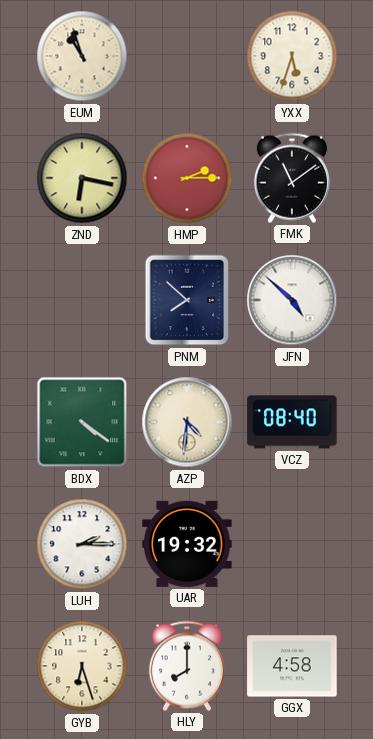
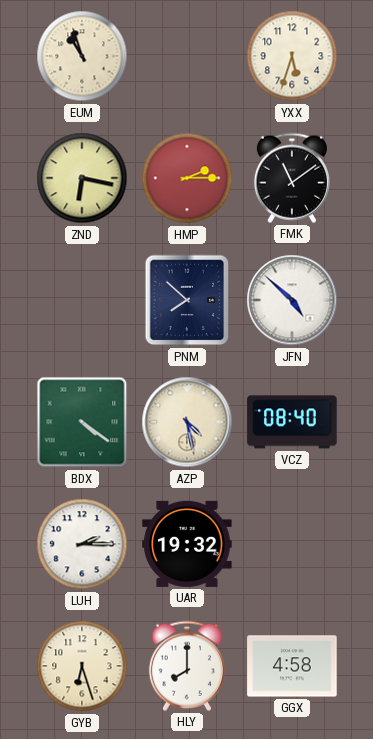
AZP: 4:31 -> 4:28 (187, 422)
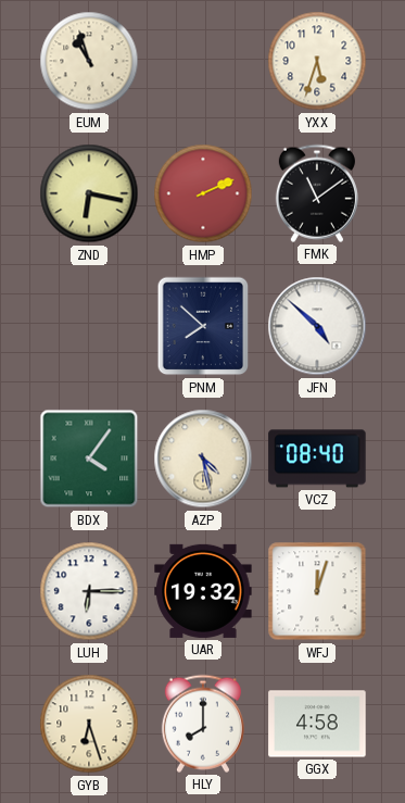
HMP: 2:15 -> 2:11 (203, 193)
BDX: 4:21 -> 4:06 (89, 459)
LUH: 2:15 -> 6:15 (89, 591)
WFJ: none -> 12:03 (317, 591)
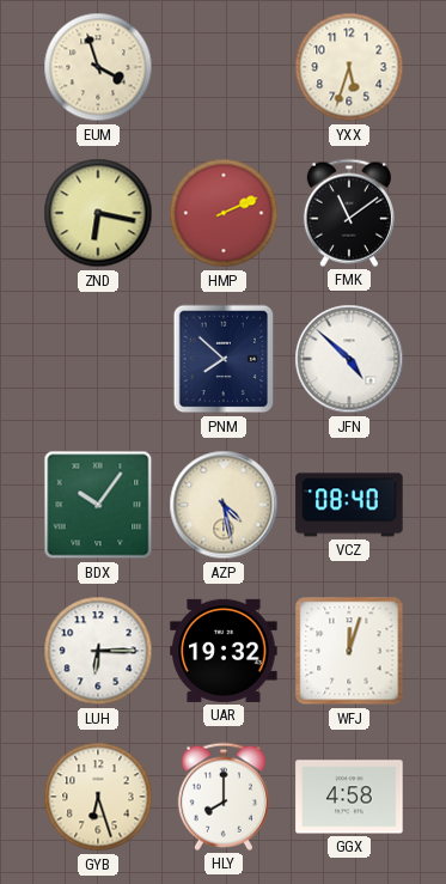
EUM: 10:57 -> 3:57 (98, 67)
BDX: 4:06 -> 10:06 (98, 505)
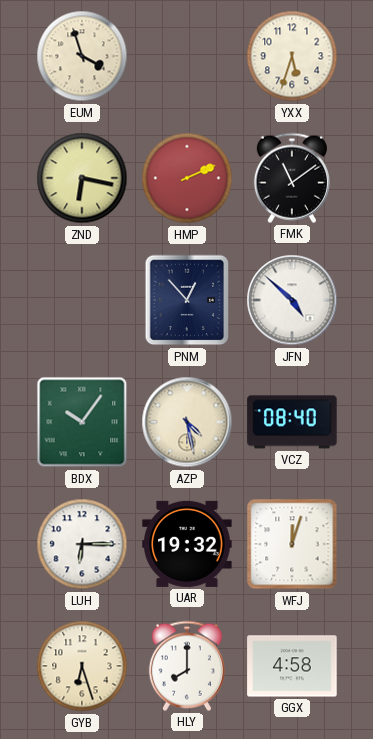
PNM: 7:52 -> 12:53 (187, 300)
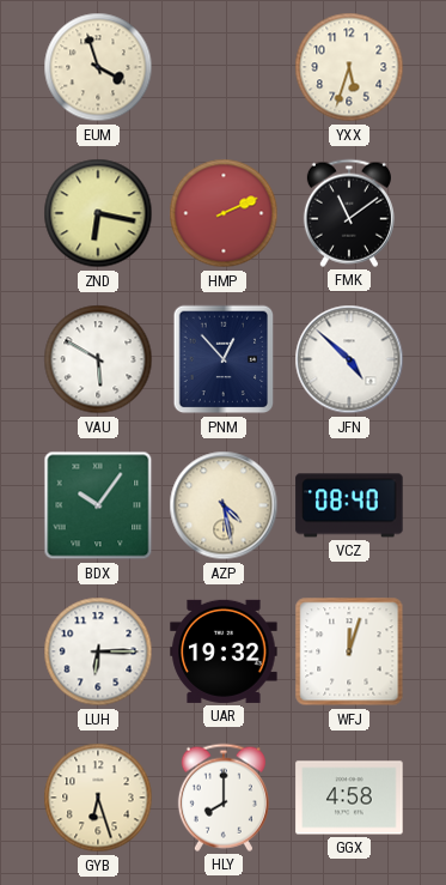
VAU: none -> 5:50 (98, 359)
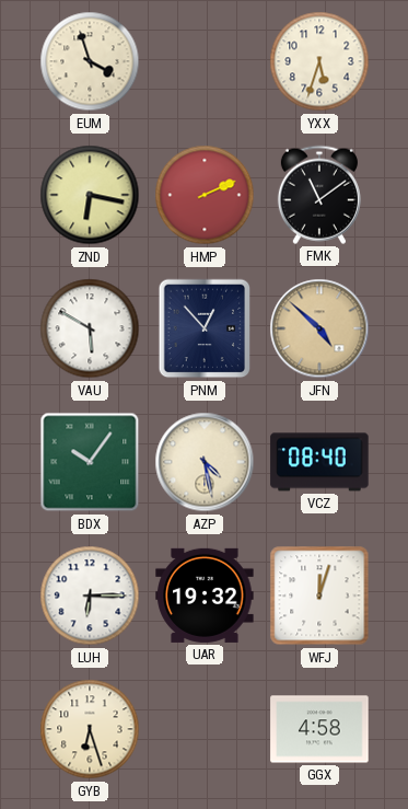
JFN dial: white -> champagne (319, 328)
HLY: 8:00 -> none (224, 798)
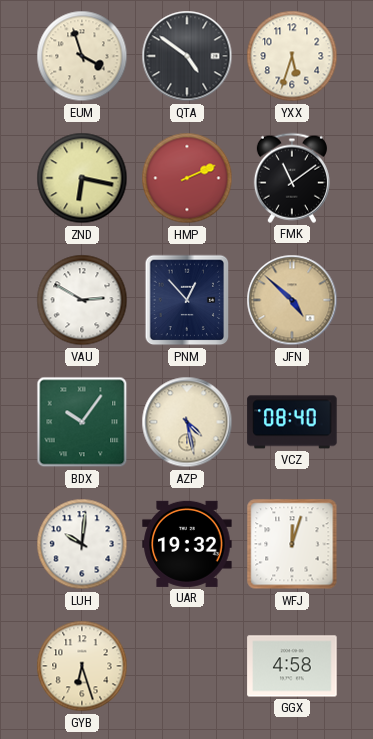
QTA: none -> 4:51 (187, 56)
VAU: 5:50 -> 2:50 (82, 300)
LUH: 6:15 -> 10:01 (82, 544)
